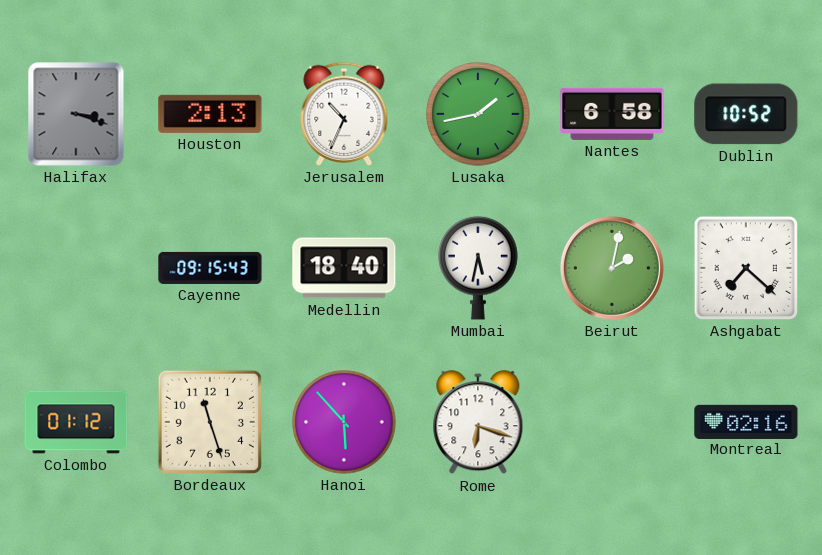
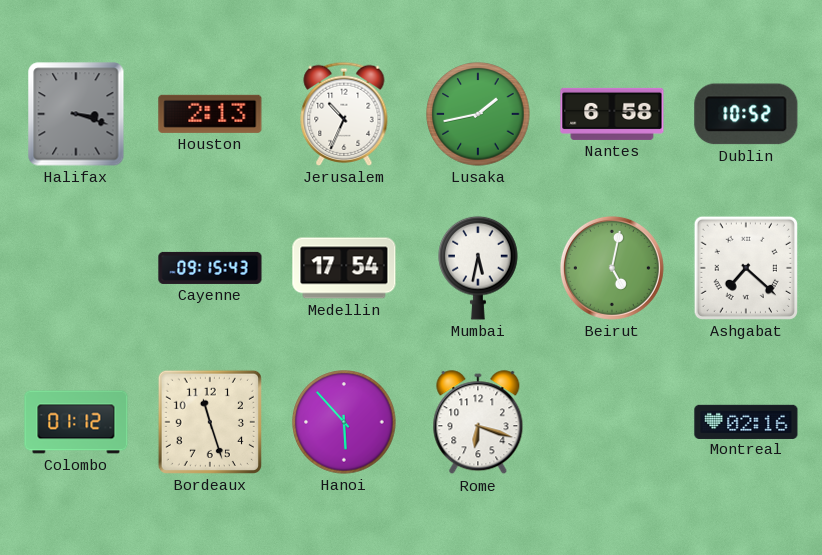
Medellin: 18:40 -> 17:54 (344, 268)
Beirut: 2:02 -> 5:02 (612, 268)
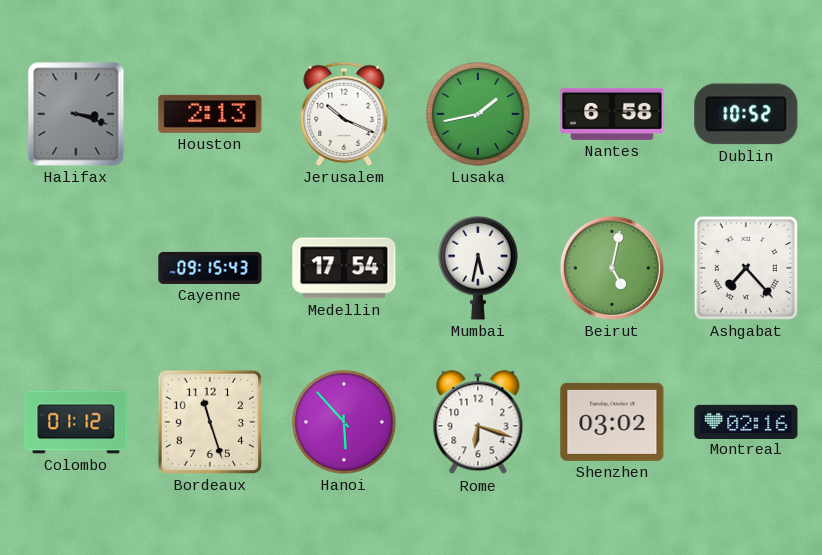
Jerusalem: 10:34 -> 10:19 (344, 114)
Ashgabat: 7:22 -> 7:23 (746, 268)
Shenzhen: none -> 03:02 (612, 422)
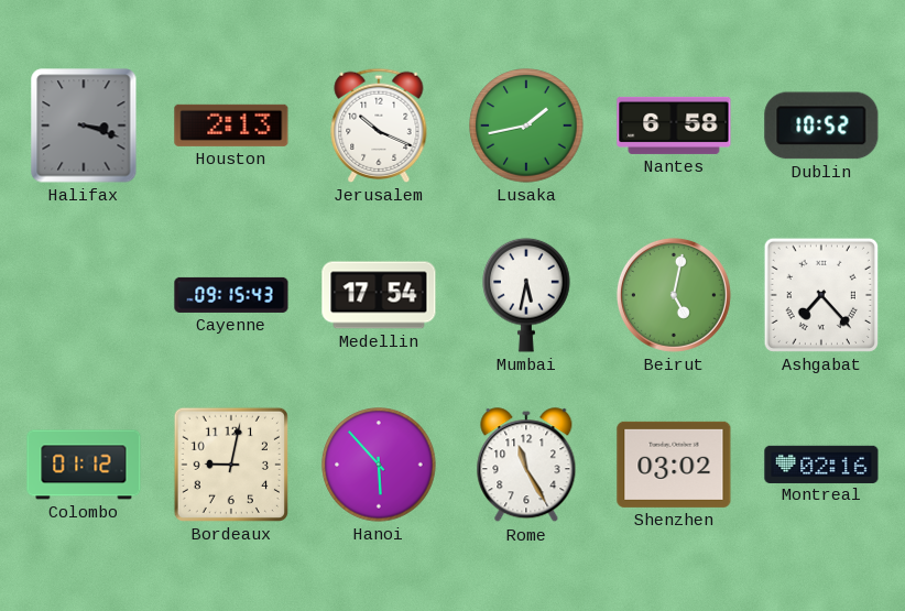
Bordeaux: 11:27 -> 9:02 (231, 465)
Rome: 6:18 -> 11:25 (526, 466)
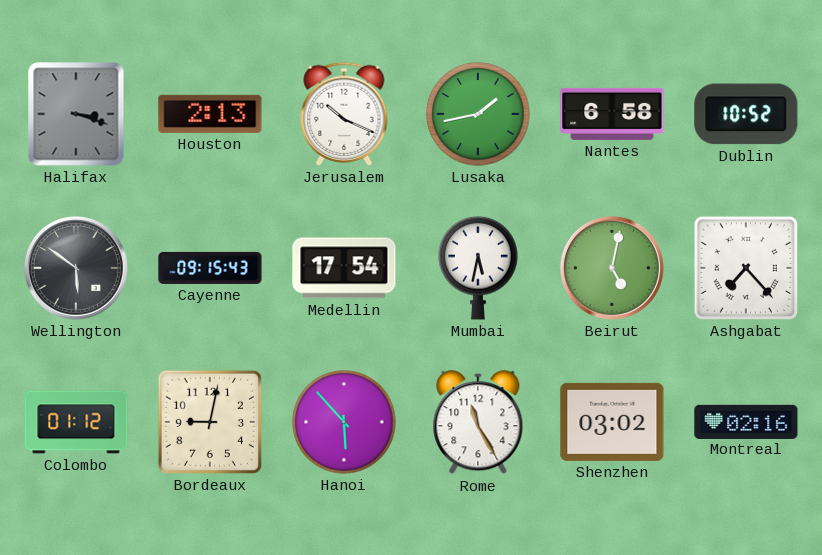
Wellington: none -> 5:51 (76, 268)
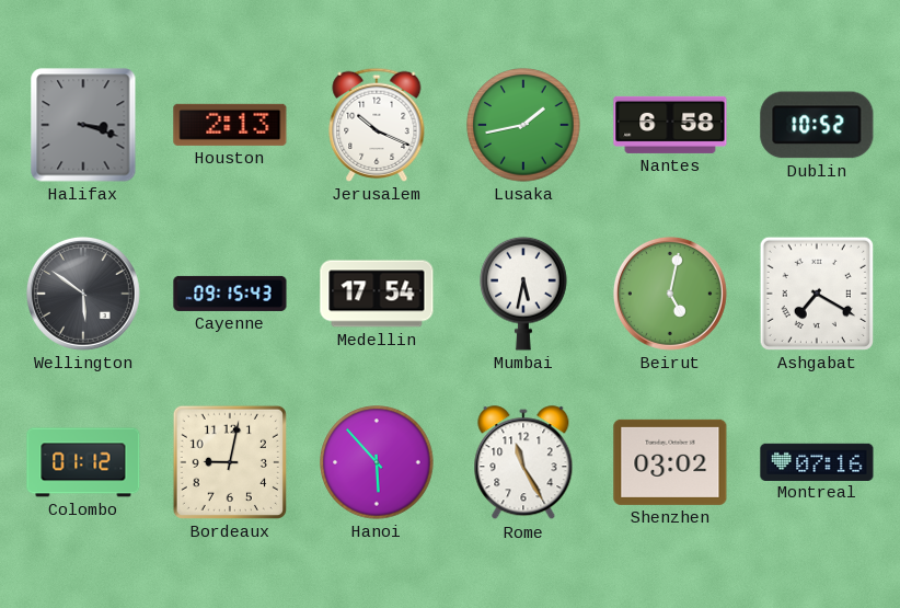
Ashgabat: 7:23 -> 7:20 (817, 294)
Montreal: 02:16 -> 07:16 (817, 461)
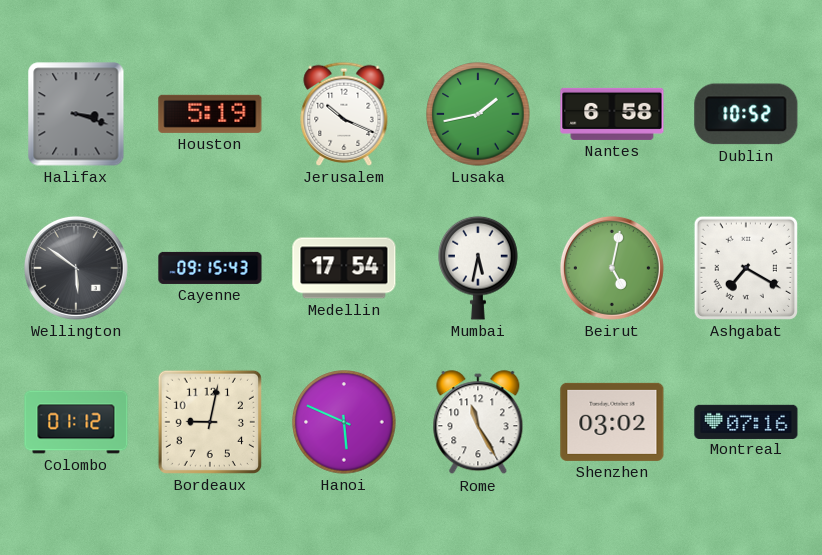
Houston: 2:13 -> 5:19 (210, 114)
Hanoi: 5:53 -> 5:49 (344, 422)
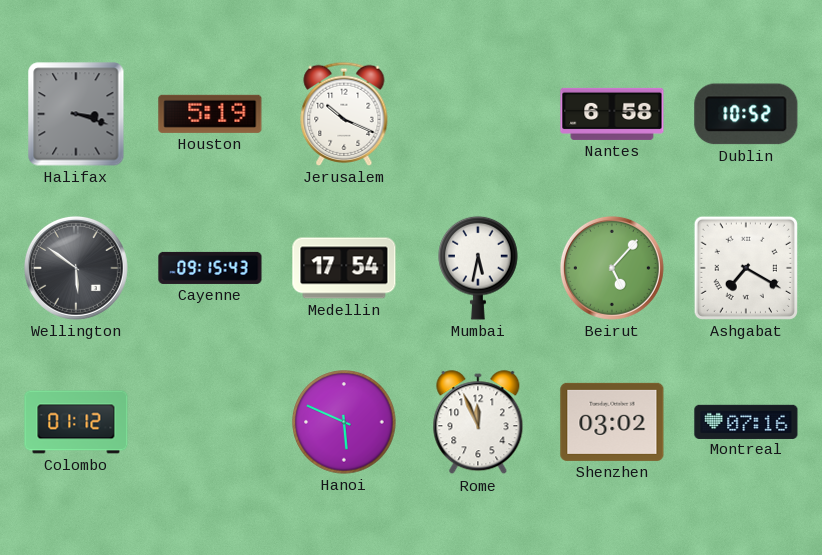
Lusaka: 1:43 -> none (478, 114)
Beirut: 5:02 -> 5:07 (612, 268)
Bordeaux: 9:02 -> none (210, 422)
Rome: 11:25 -> 11:56 (478, 423)
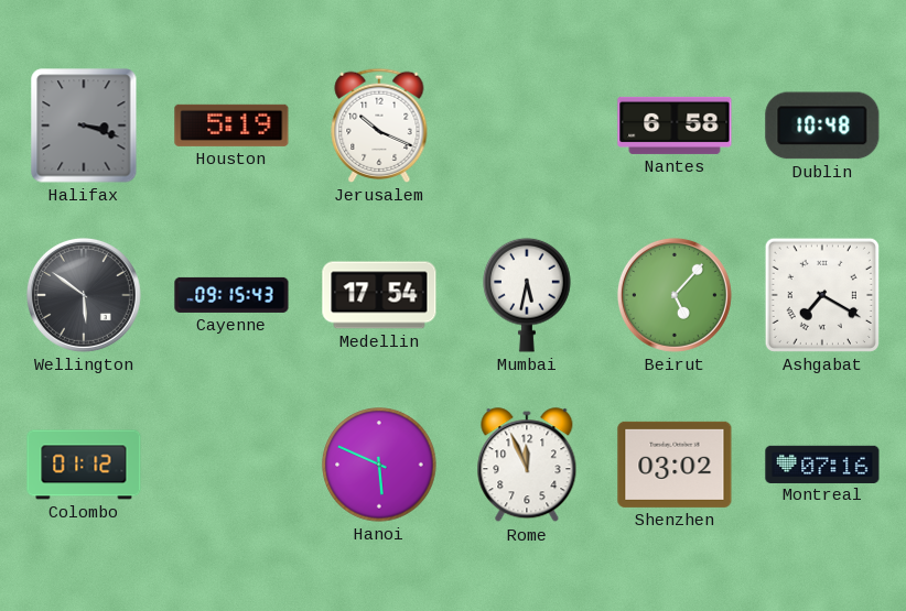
Dublin: 10:52 -> 10:48 (822, 126)
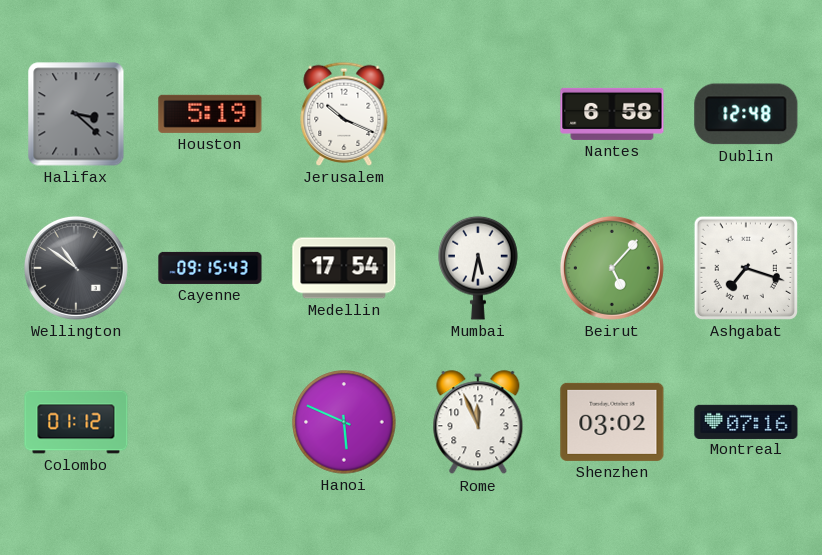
Halifax: 3:18 -> 3:22 (76, 114)
Dublin: 10:48 -> 12:48 (746, 114)
Wellington: 5:51 -> 10:51 (76, 268)
Ashgabat: 7:20 -> 7:18 (746, 268)
